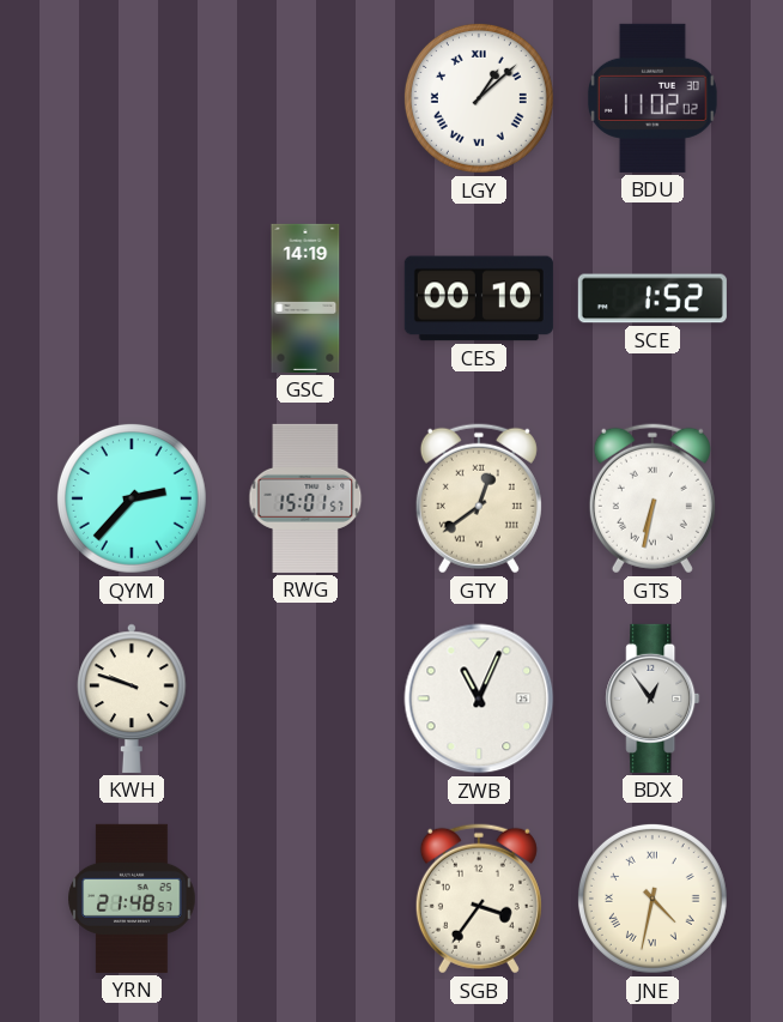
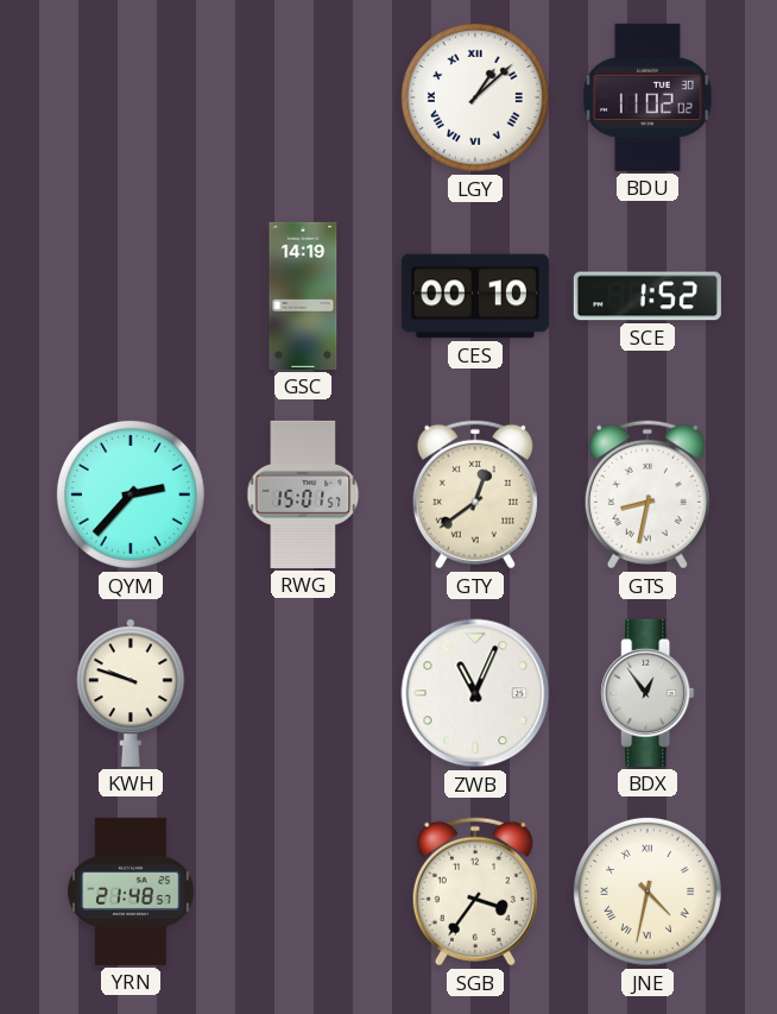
GTS: 6:32 -> 8:32 (647, 495)
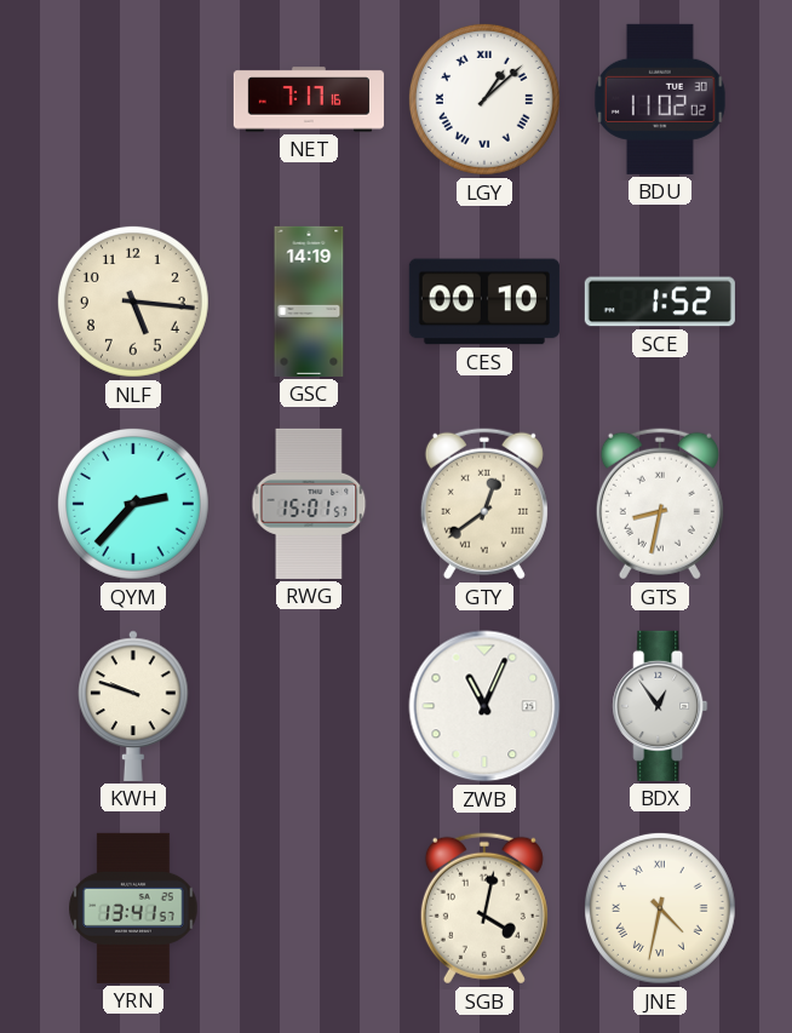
NET: none -> 7:17 (309, 99)
NLF: none -> 5:16 (133, 302)
YRN: 21:48 -> 13:41 (133, 908)
SGB: 3:36 -> 4:02 (484, 908)
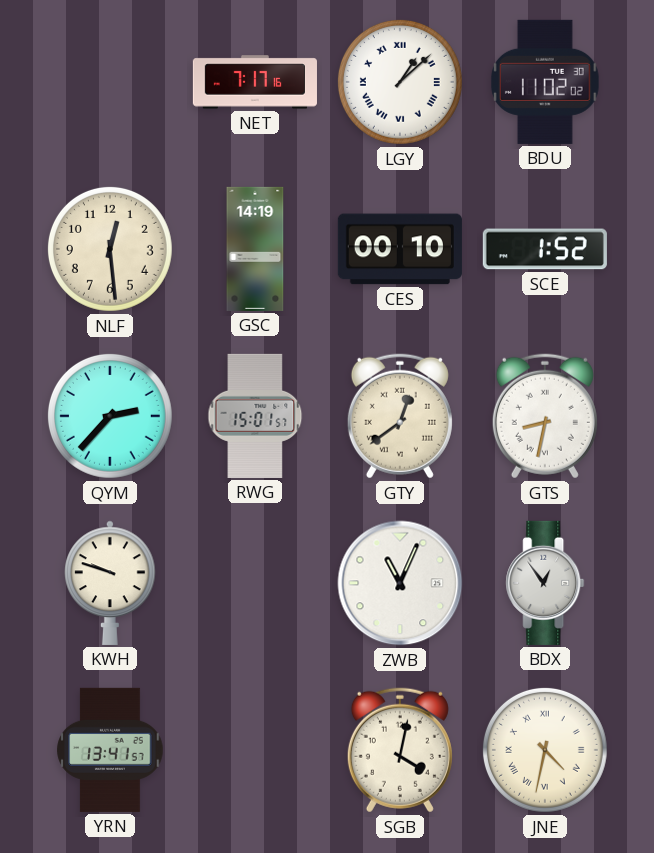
NLF: 5:16 -> 12:29 (110, 249)
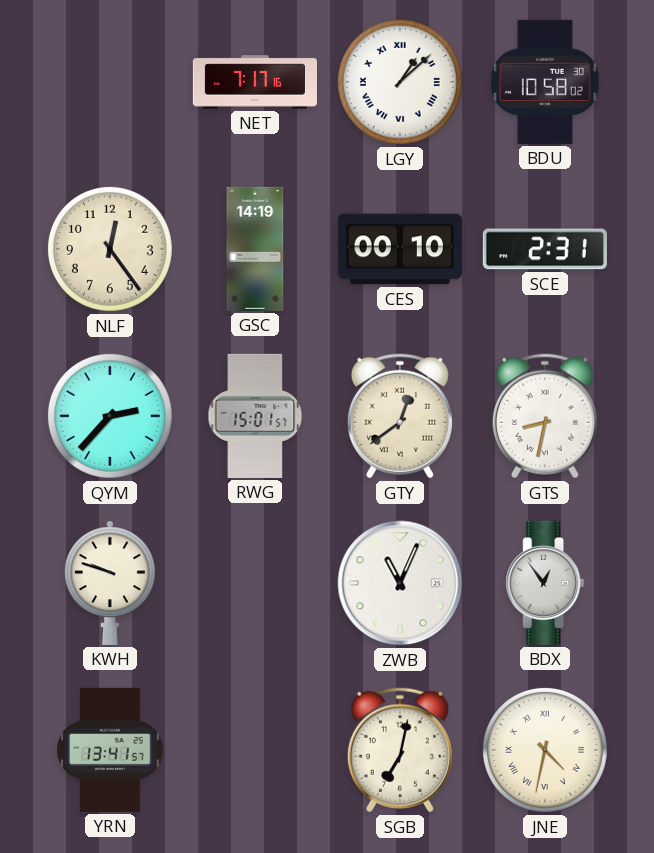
BDU: 11:02 -> 10:58 (545, 82)
NLF: 12:29 -> 12:24 (110, 249)
SCE: 1:52 -> 2:31 (545, 249)
SGB: 4:02 -> 7:02 (400, 750)
